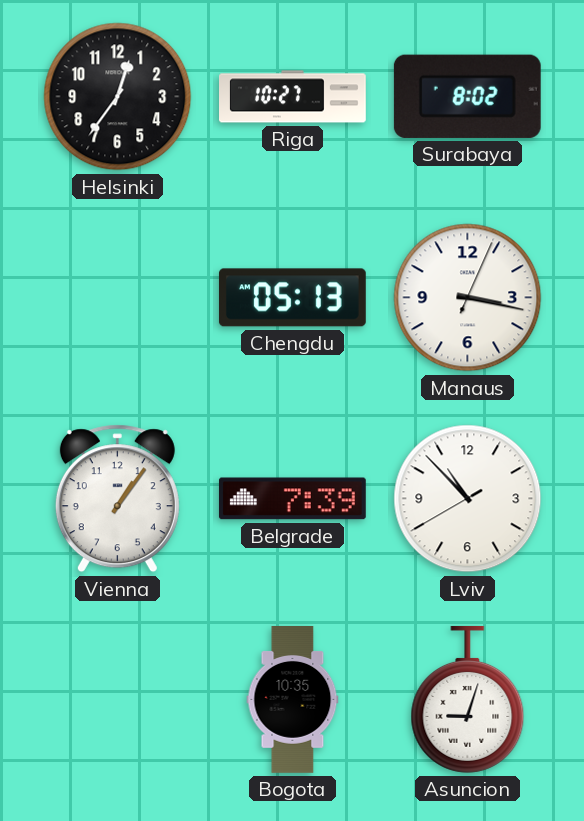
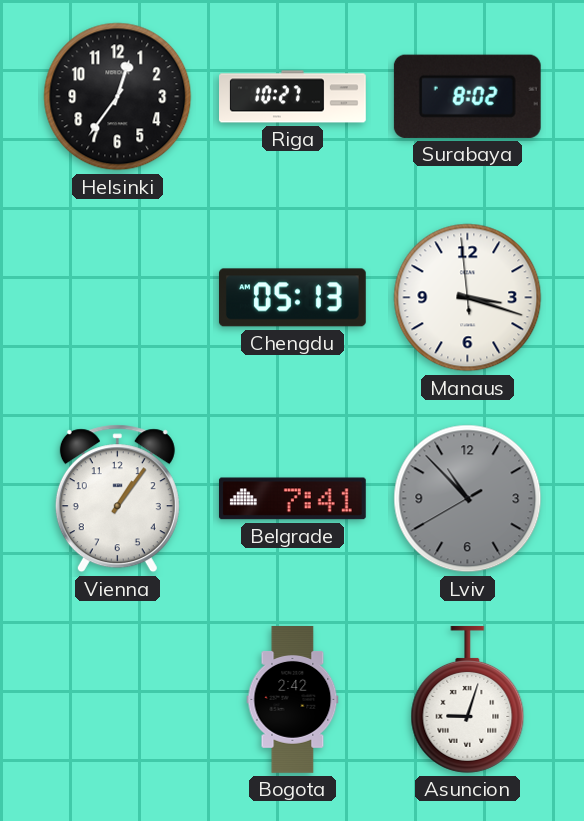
Manaus: 3:17:04 -> 3:17:59 (468, 298)
Belgrade: 7:39 -> 7:41 (292, 499)
Lviv dial: white -> grey (468, 499)
Bogota: 10:35 -> 2:42 (293, 700)
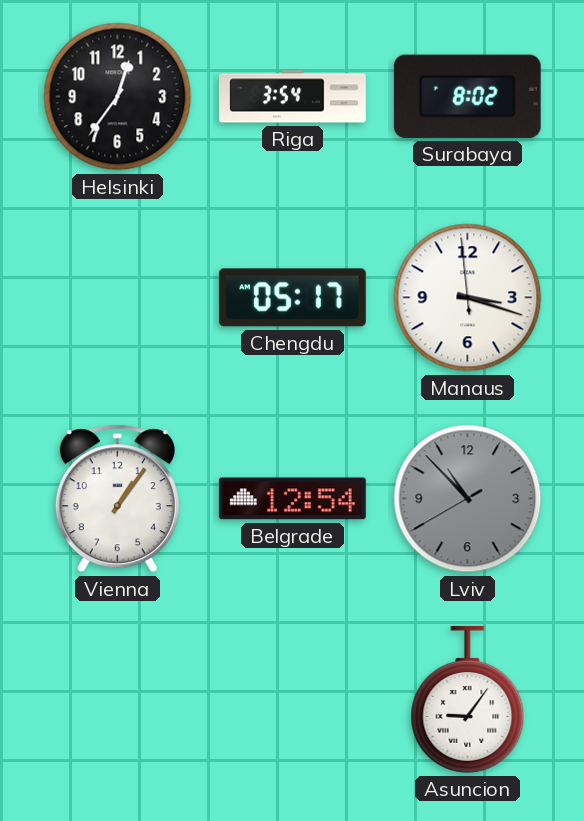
Riga: 10:27 -> 3:54 (293, 97)
Chengdu: 05:13 -> 05:17 (292, 298)
Belgrade: 7:41 -> 12:54 (292, 499)
Bogota: 2:42 -> none (293, 700)
Asuncion: 9:03 -> 9:06 (468, 699)
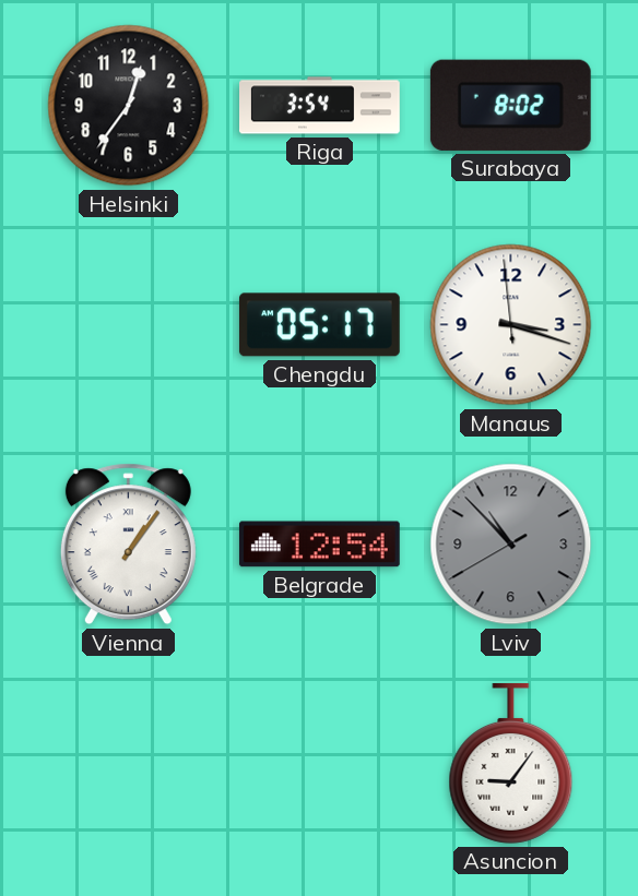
Vienna numerals: Arabic -> Roman (128, 545)
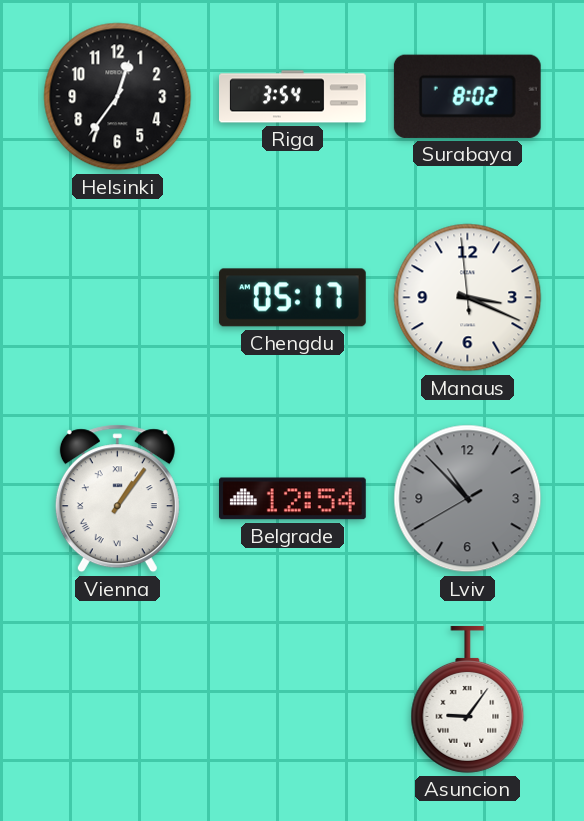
Manaus: 3:17 -> 3:18 (468, 298)
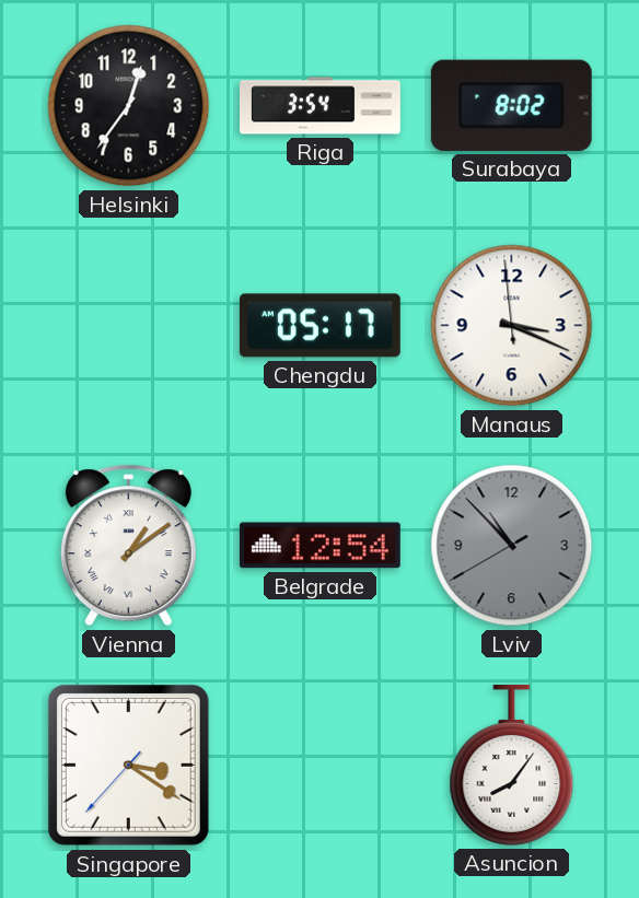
Vienna: 1:06 -> 1:09 (128, 546)
Singapore: none -> 3:20 (128, 765)
Asuncion: 9:06 -> 8:06 (512, 765)
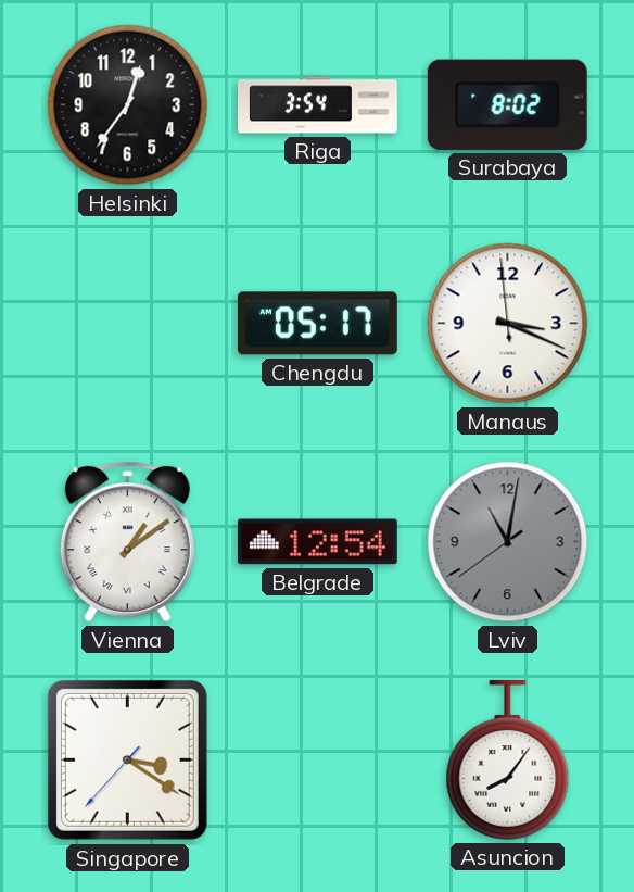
Lviv: 10:52 -> 11:01 (508, 542)
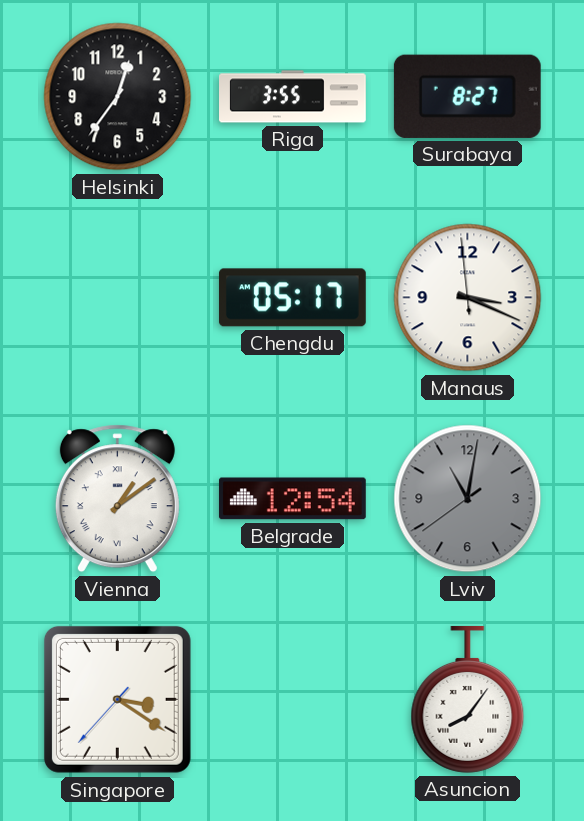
Riga: 3:54 -> 3:55 (293, 97)
Surabaya: 8:02 -> 8:27 (467, 96)
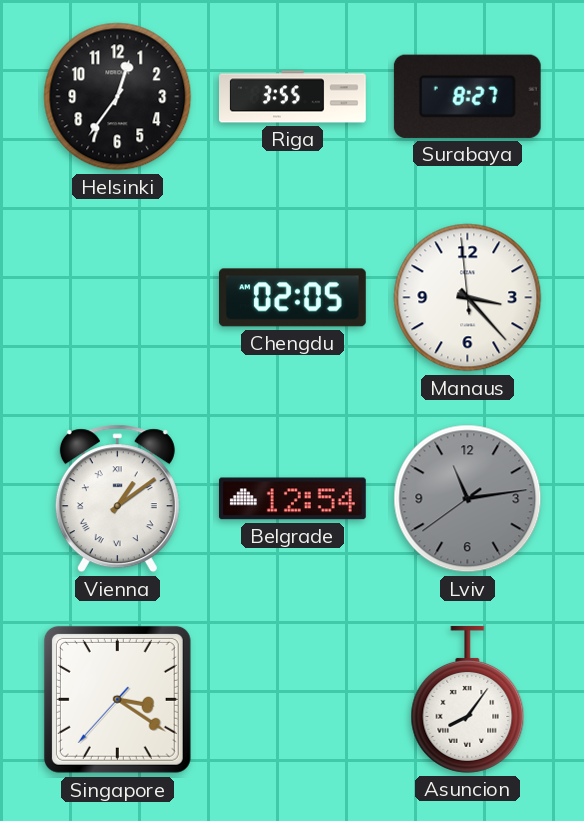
Chengdu: 05:17 -> 02:05 (292, 298)
Manaus: 3:18 -> 3:22 (468, 298)
Lviv: 11:01 -> 11:13 (468, 499)
